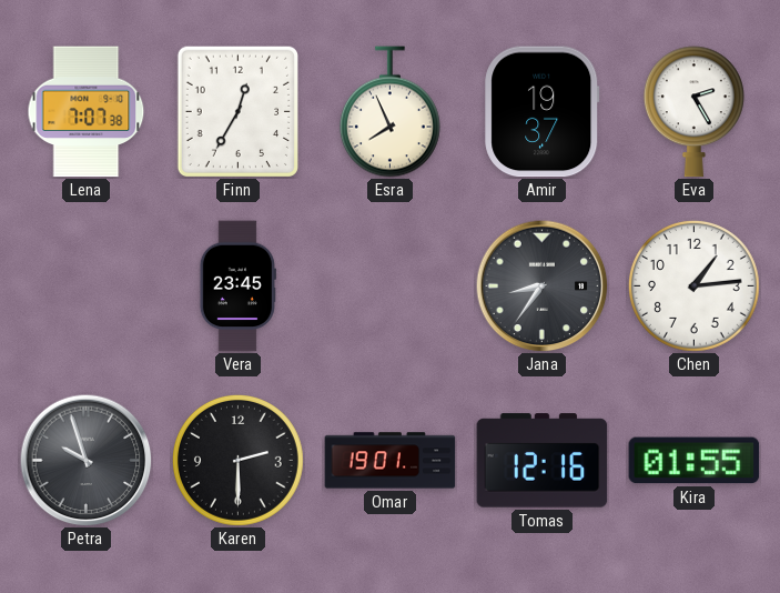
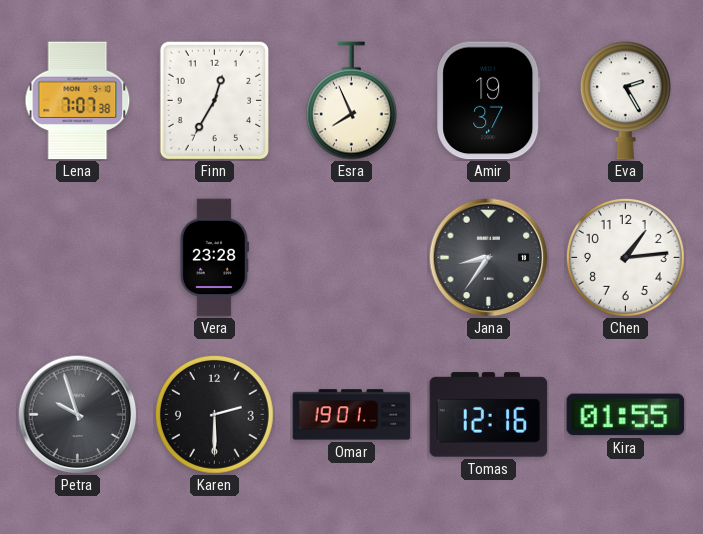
Vera: 23:45 -> 23:28 (214, 258)
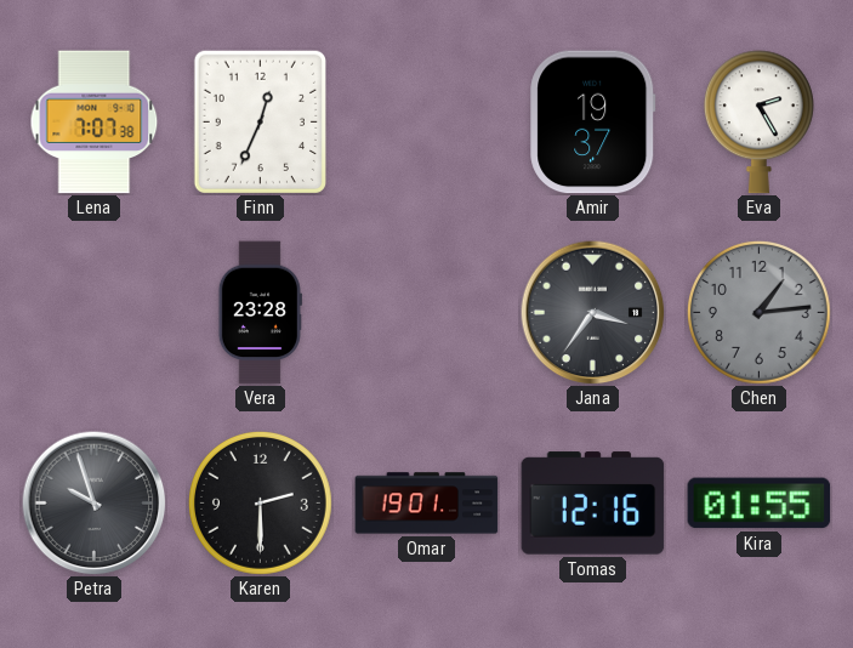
Finn: 12:35 -> 12:34 (260, 121)
Esra: 7:56 -> none (351, 101)
Jana: 8:36 -> 3:36 (592, 312)
Chen dial: white -> grey (758, 312)
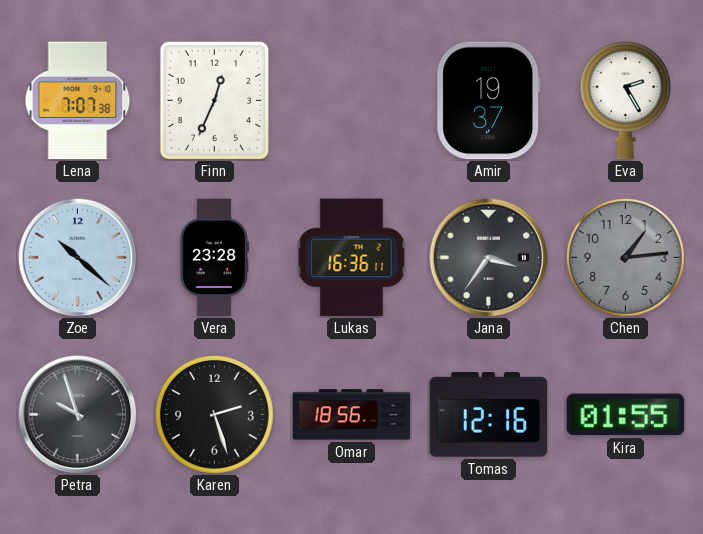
Zoe: none -> 10:22 (77, 257)
Lukas: none -> 16:36 (352, 258)
Karen: 2:30 -> 2:27 (214, 414)
Omar: 19:01 -> 18:56 (352, 415)
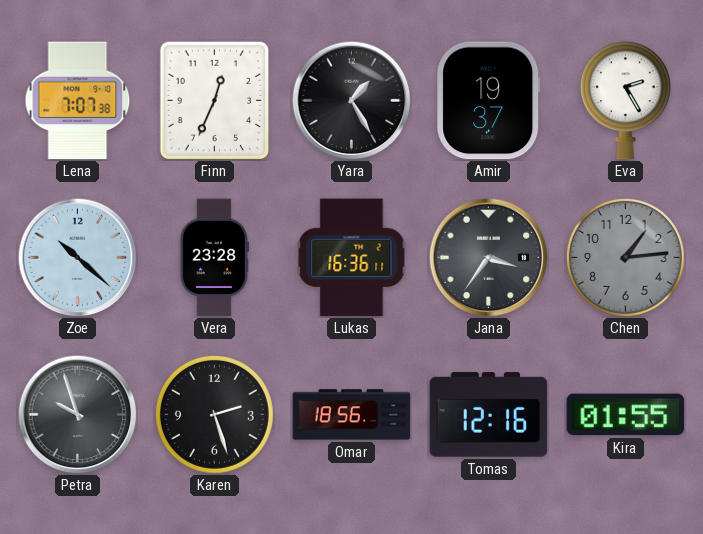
Yara: none -> 1:25 (351, 100)
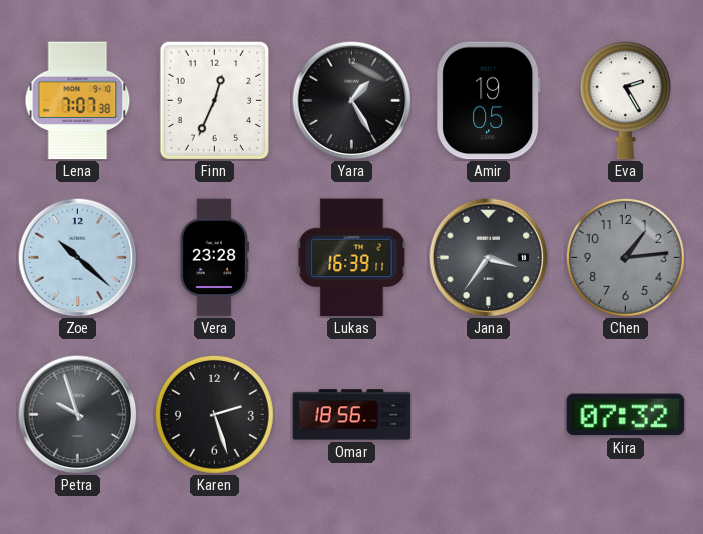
Amir: 19:37 -> 19:05 (489, 101)
Lukas: 16:36 -> 16:39 (352, 258)
Tomas: 12:16 -> none (489, 415)
Kira: 01:55 -> 07:32 (626, 415)
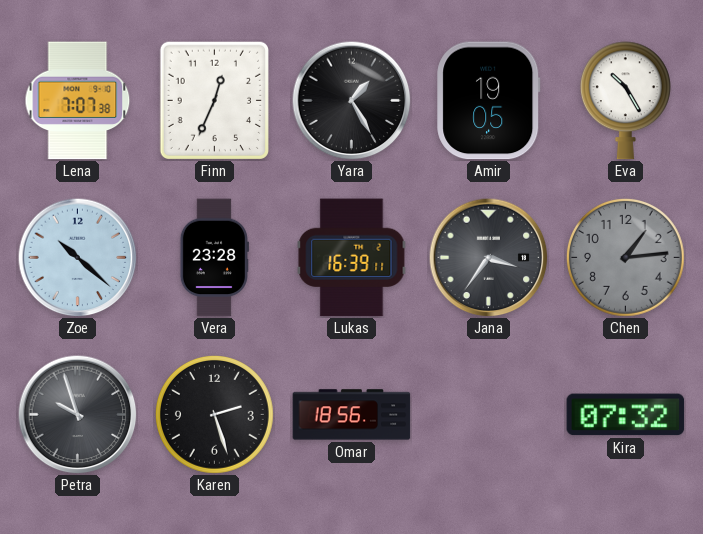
Eva: 2:25 -> 10:25 (625, 101)
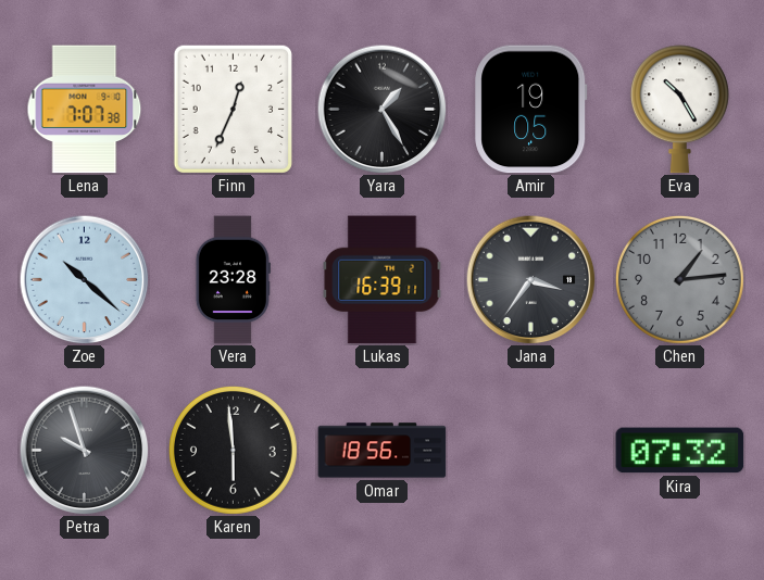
Karen: 2:27 -> 5:59 (233, 450)
